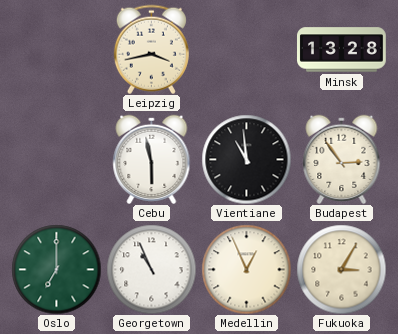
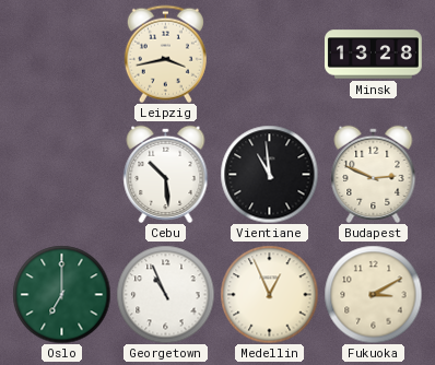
Cebu: 5:58 -> 10:29 (166, 174)
Budapest: 2:54 -> 2:49 (374, 174)
Fukuoka: 3:05 -> 3:10 (373, 294)
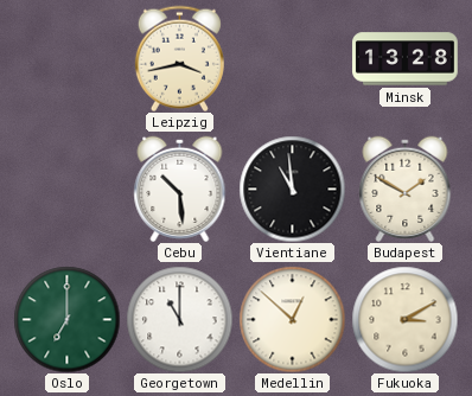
Budapest: 2:49 -> 1:50 (406, 189)
Georgetown: 10:56 -> 11:00 (179, 319)
Medellin: 12:56 -> 12:52 (292, 319)
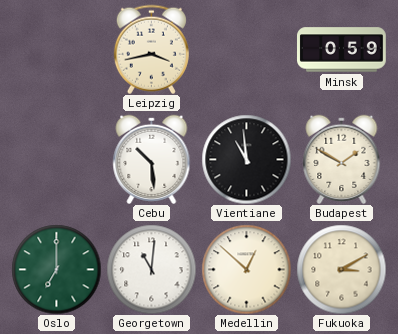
Minsk: 13:28 -> 0:59 (342, 50)
Georgetown: 11:00 -> 11:01 (151, 269)
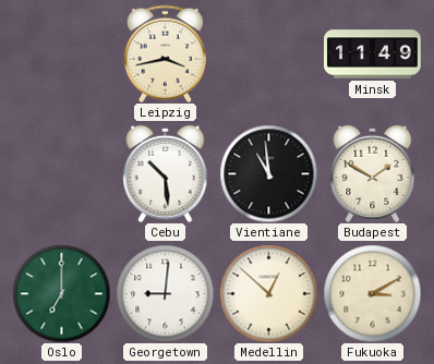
Minsk: 0:59 -> 11:49 (373, 54)
Georgetown: 11:01 -> 9:01 (165, 293)
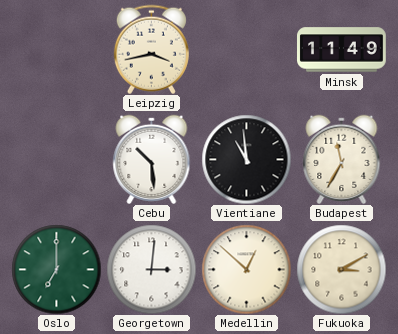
Budapest: 1:50 -> 11:35 (342, 159)
Georgetown: 9:01 -> 3:01 (151, 269)
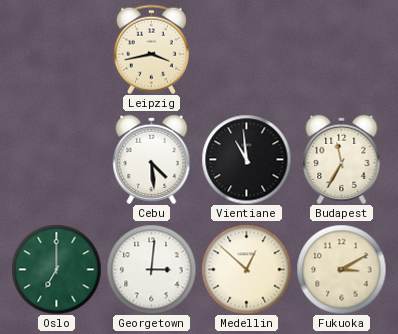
Minsk: 11:49 -> none (342, 50)
Cebu: 10:29 -> 4:29 (152, 159)
